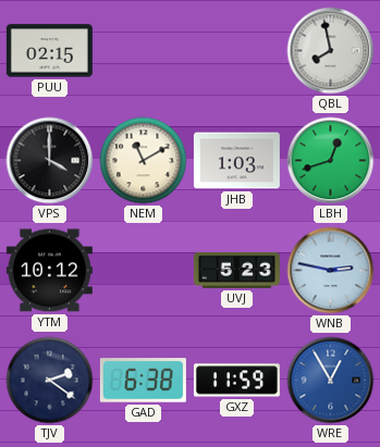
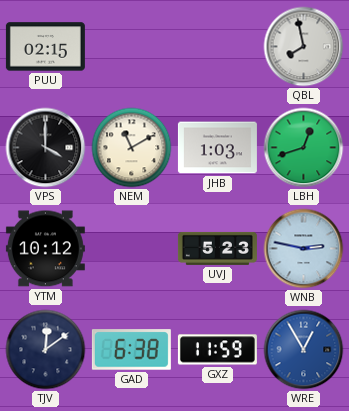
TJV: 2:21 -> 12:09 (46, 350)
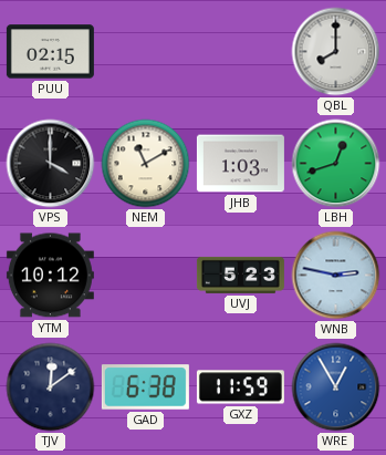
QBL: 7:58 -> 8:00 (336, 52)
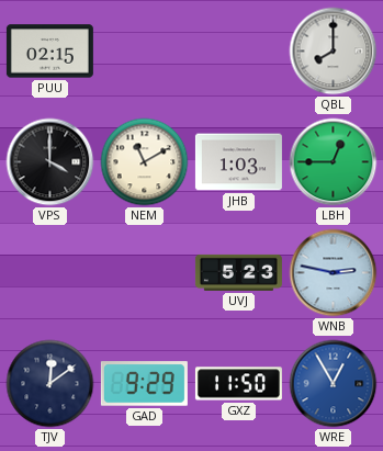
LBH: 12:42 -> 12:45 (334, 162)
YTM: 10:12 -> none (50, 276)
GAD: 6:38 -> 9:29 (144, 384)
GXZ: 11:59 -> 11:50 (238, 384)
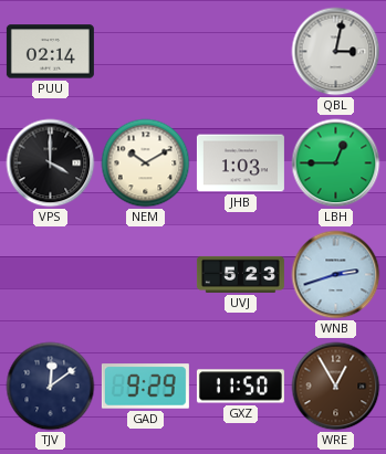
PUU: 02:15 -> 02:14 (50, 52)
QBL: 8:00 -> 3:02 (336, 52)
NEM: 11:10 -> 10:10 (146, 163)
WNB: 2:47 -> 2:42 (336, 275)
WRE dial: blue -> brown (336, 387)
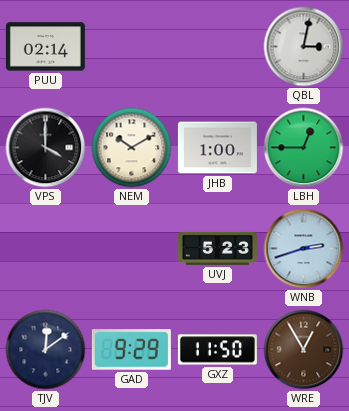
JHB: 1:03 -> 1:00 (217, 148)
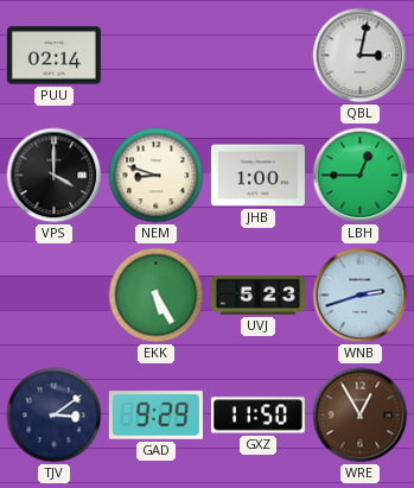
NEM: 10:10 -> 8:48 (157, 176)
EKK: none -> 5:25 (157, 296)
TJV: 12:09 -> 3:09 (55, 416)
